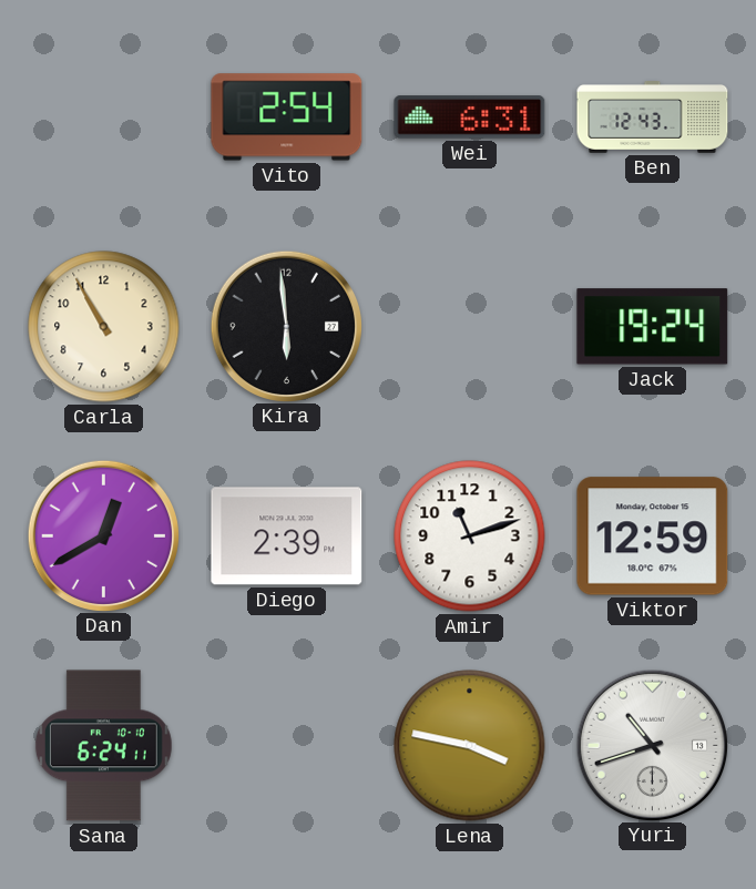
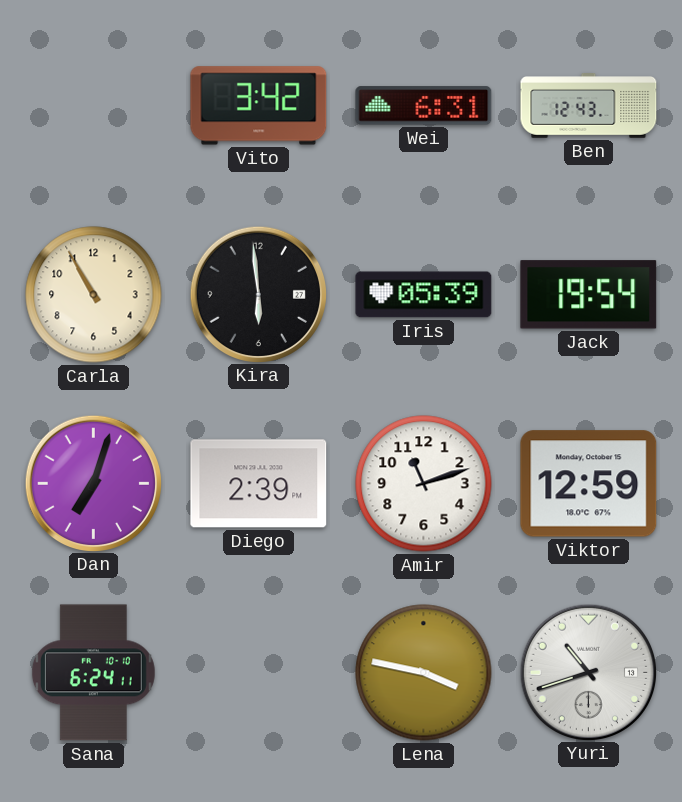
Vito: 2:54 -> 3:42 (259, 106)
Iris: none -> 05:39 (424, 295)
Jack: 19:24 -> 19:54 (589, 295)
Dan: 12:40 -> 7:03 (93, 483)
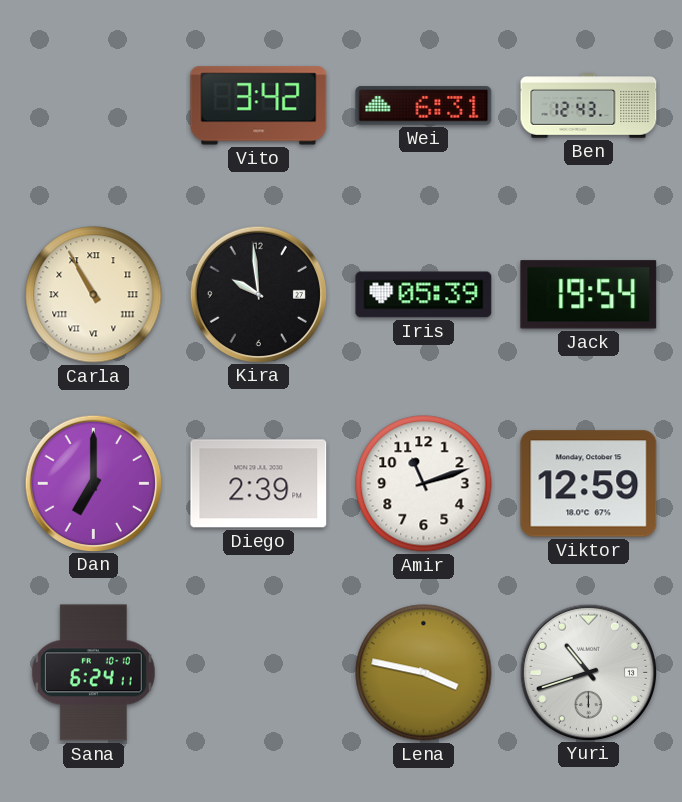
Carla numerals: Arabic -> Roman (94, 295)
Kira: 5:59 -> 9:59 (258, 294)
Dan: 7:03 -> 7:00 (93, 483)
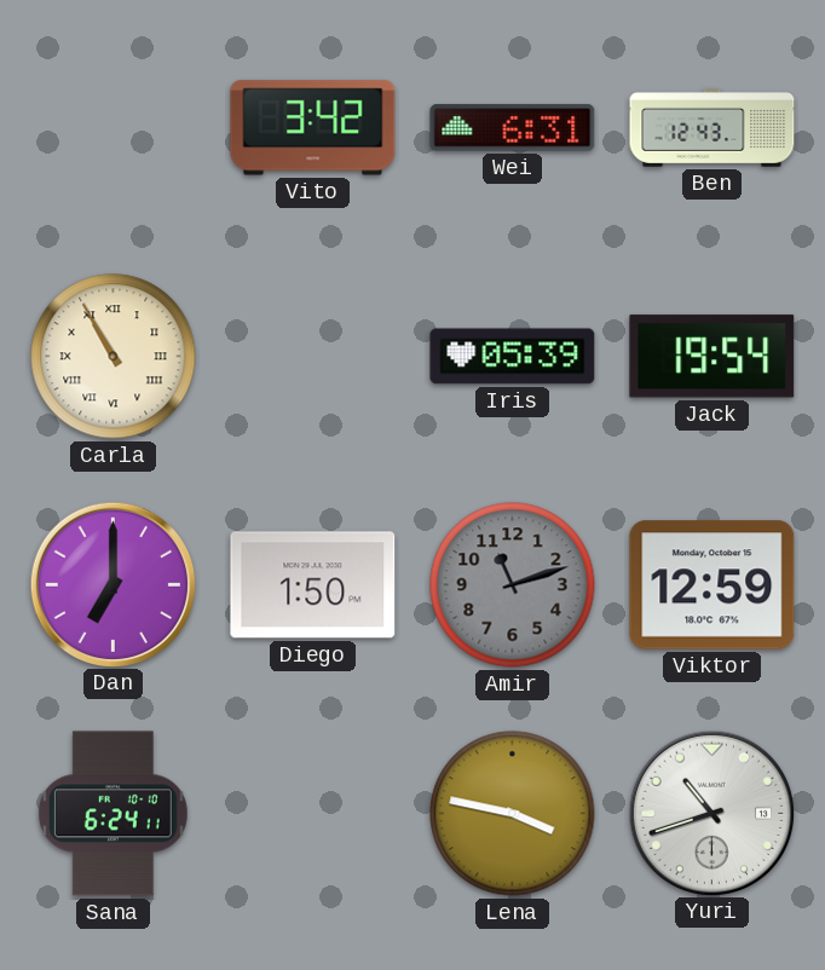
Kira: 9:59 -> none (258, 294)
Diego: 2:39 -> 1:50 (313, 585)
Amir dial: white -> grey (513, 585)
